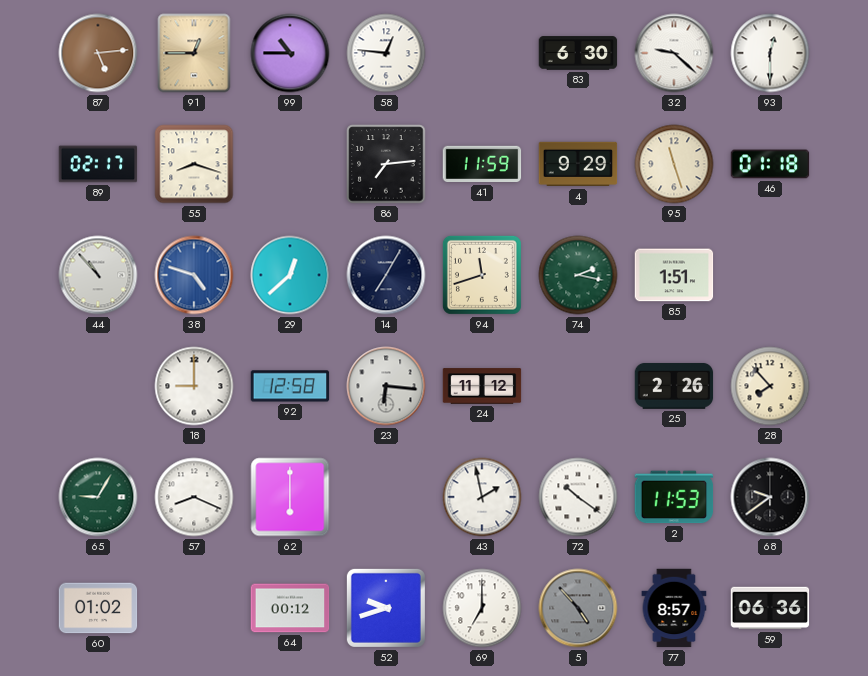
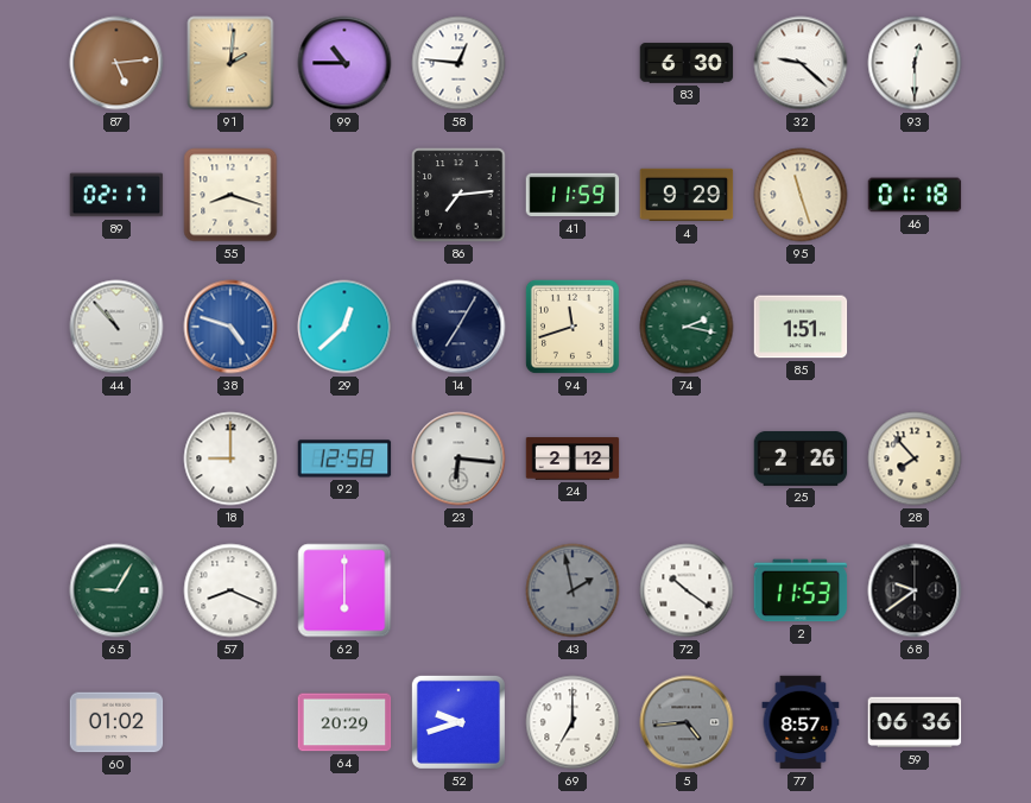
91: 12:45 -> 2:01 (230, 63)
24: 11:12 -> 2:12 (573, 459)
43 dial: white -> grey (573, 590)
64: 00:12 -> 20:29 (344, 722)
5: 4:53 -> 4:44 (687, 722)
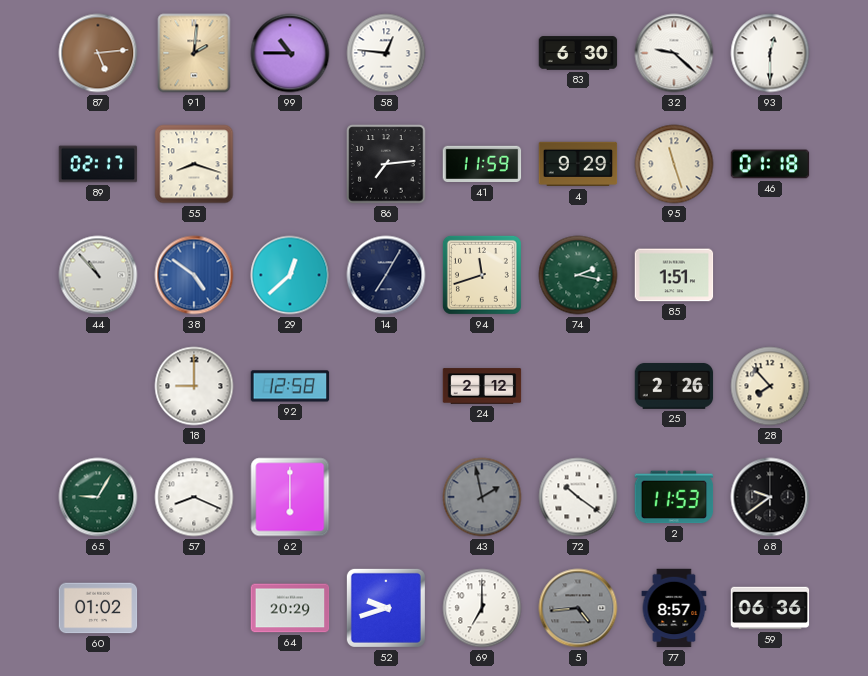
38: 4:48 -> 4:51 (194, 275)
23: 6:16 -> none (458, 459)
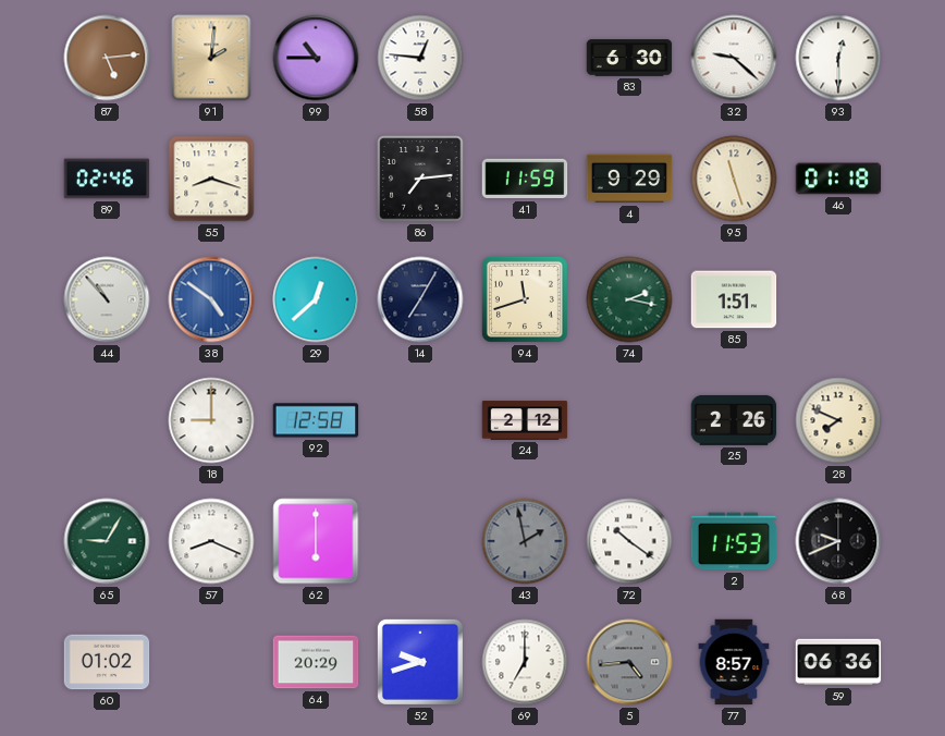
89: 02:17 -> 02:46 (107, 179)
28: 7:53 -> 7:49 (838, 420)
68: 9:39 -> 9:41 (838, 541)
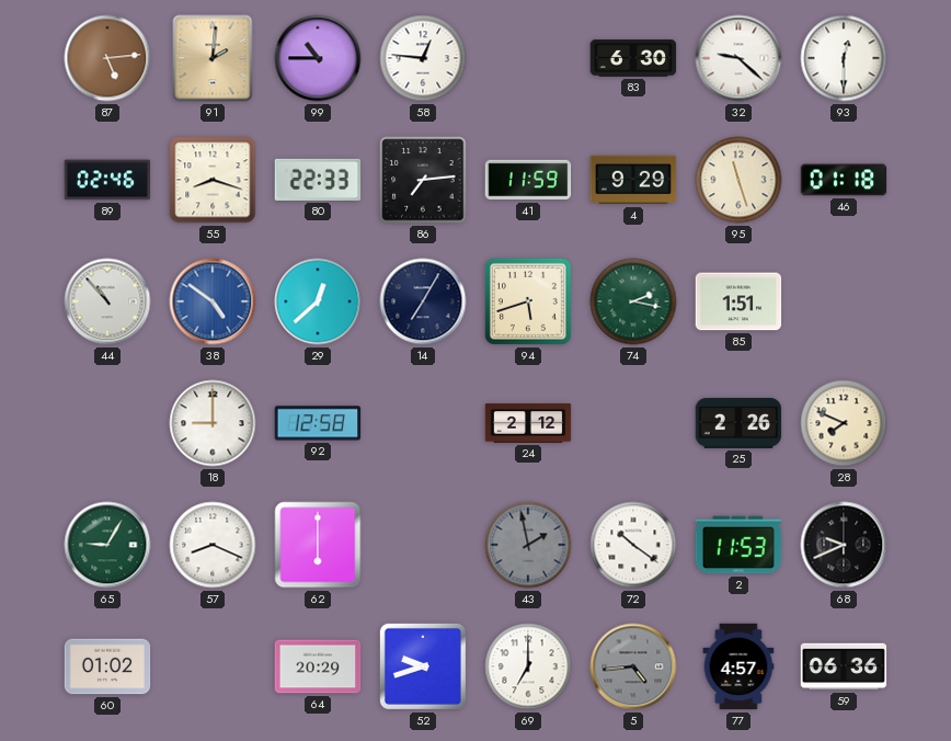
80: none -> 22:33 (318, 180)
94: 11:42 -> 5:42 (528, 301)
77: 8:57 -> 4:57 (738, 666)
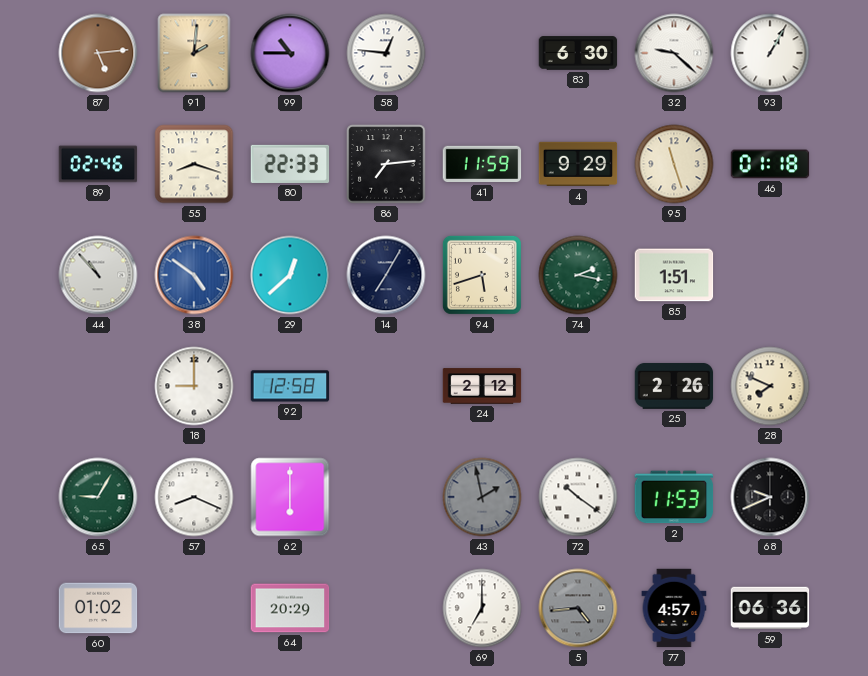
93: 12:30 -> 1:05 (770, 53)
52: 9:42 -> none (423, 666)
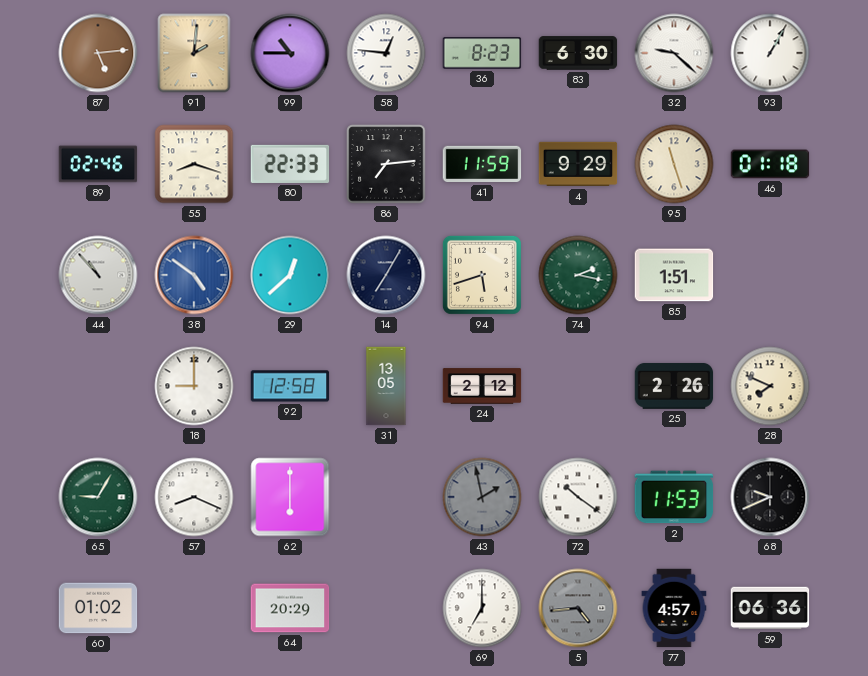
36: none -> 8:23 (482, 53)
31: none -> 13:05 (386, 386)
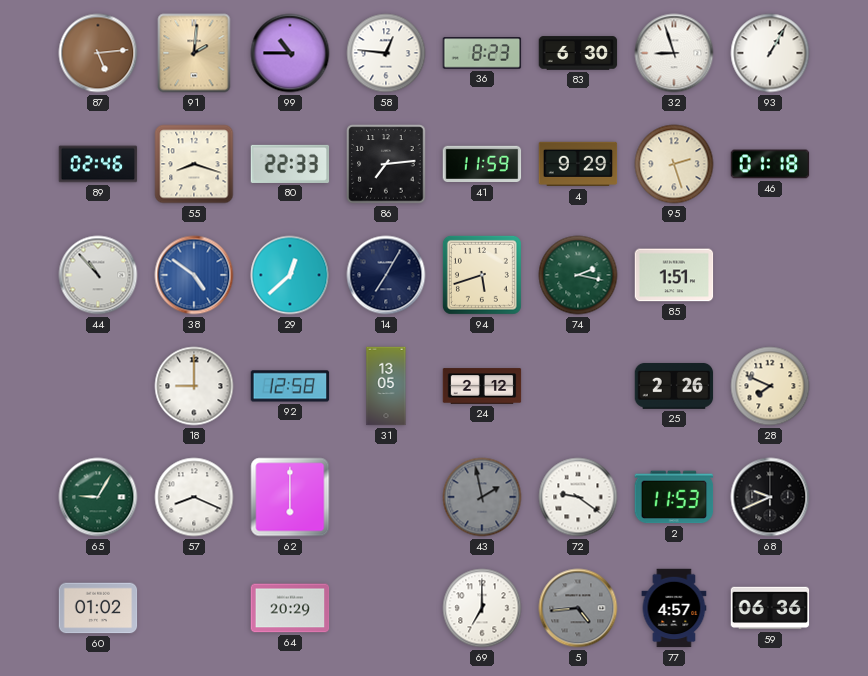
32: 9:22 -> 8:57 (674, 53)
95: 11:27 -> 2:27 (674, 164)
72: 10:21 -> 9:21 (578, 497)
